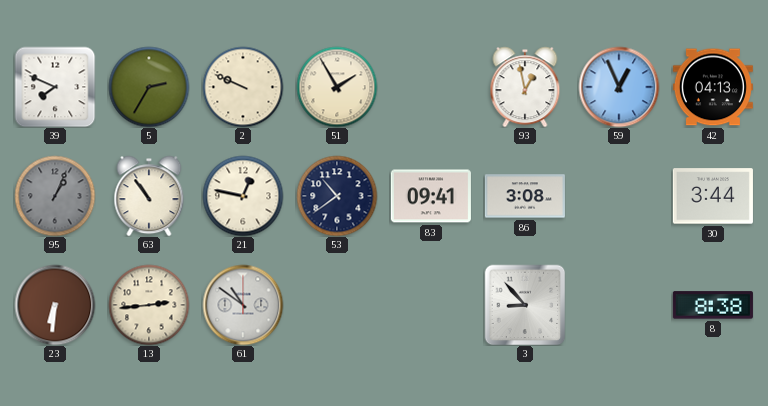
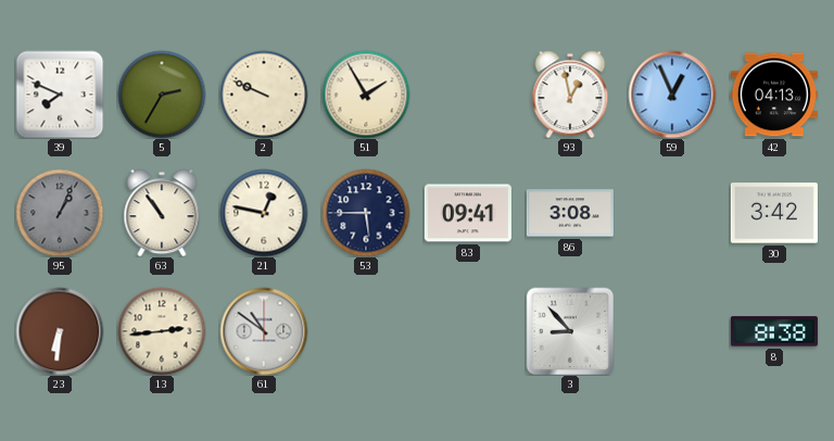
53: 10:39 -> 5:45 (366, 213)
30: 3:44 -> 3:42 (774, 213)
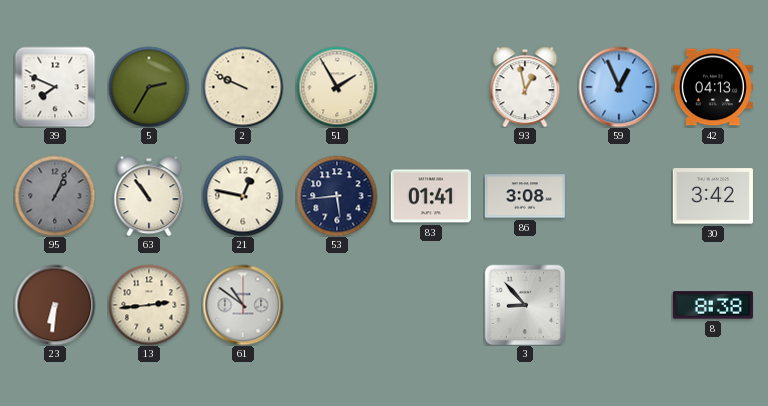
53: 5:45 -> 5:44 (337, 196)
83: 09:41 -> 01:41 (431, 196)
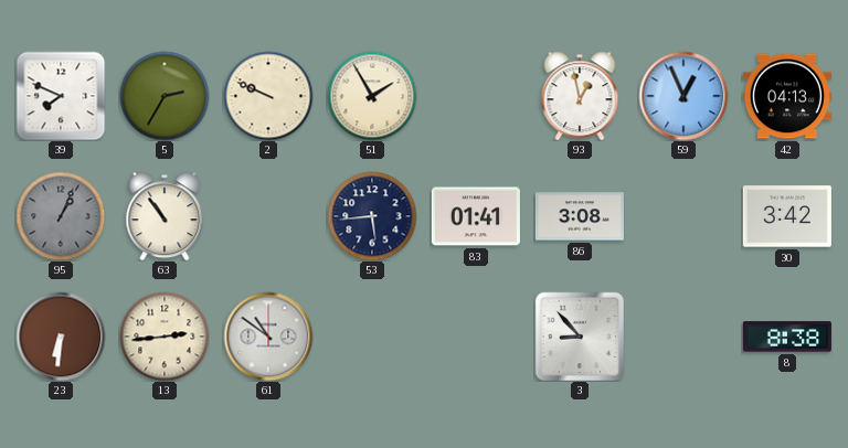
21: 12:47 -> none (243, 196)
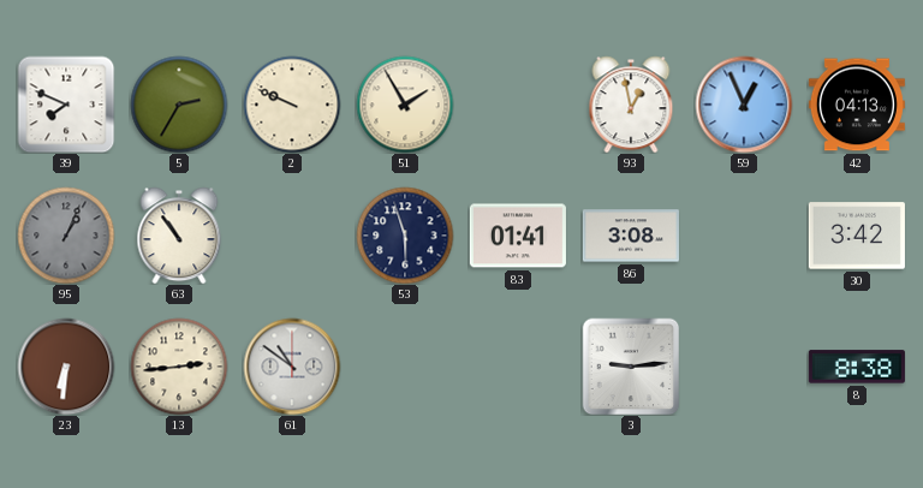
53: 5:44 -> 5:57 (405, 236)
3: 8:53 -> 9:14 (631, 367)
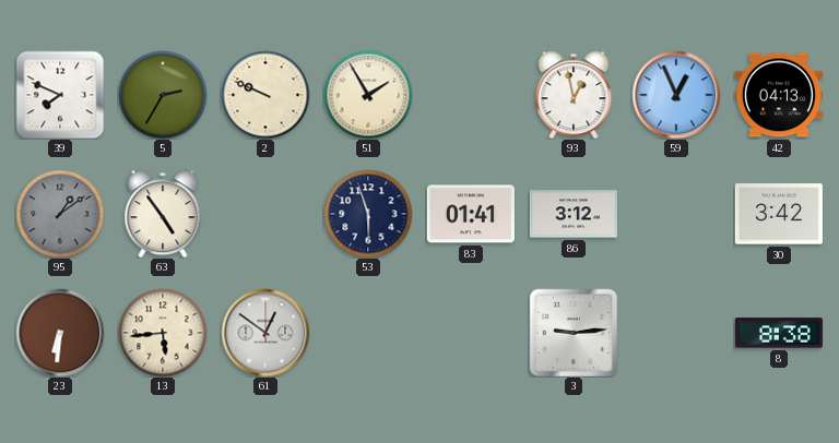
95: 1:04 -> 1:09 (60, 214)
63: 10:54 -> 4:54 (163, 214)
86: 3:08 -> 3:12 (574, 214)
13: 2:44 -> 5:44 (163, 333)
61: 10:51 -> 12:51 (265, 333)
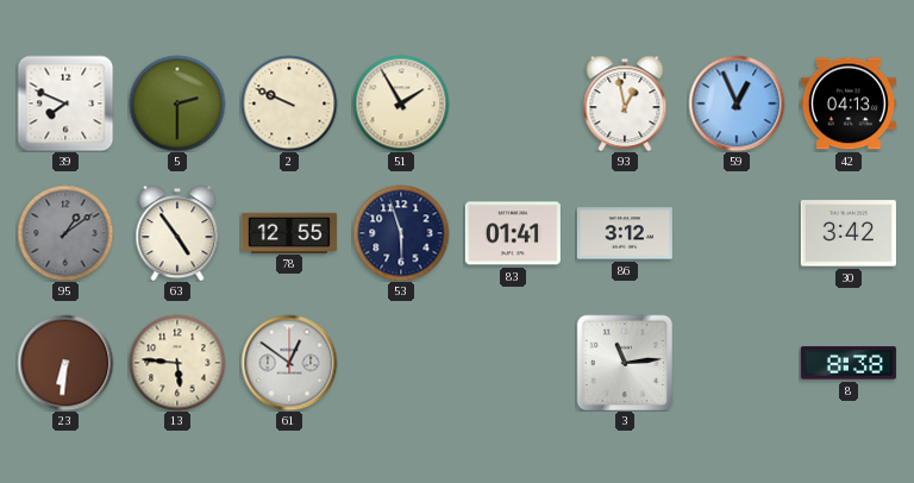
5: 2:35 -> 2:30 (177, 103)
78: none -> 12:55 (289, 232)
13: 5:44 -> 5:46 (177, 363)
3: 9:14 -> 11:14 (625, 363)
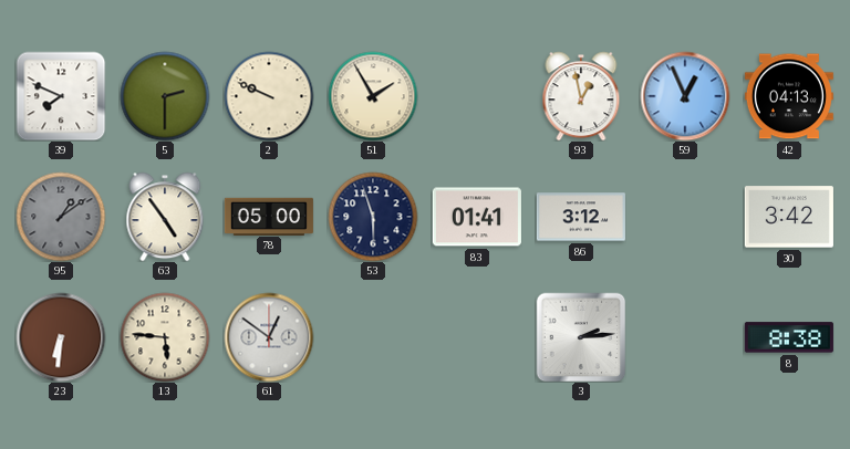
78: 12:55 -> 05:00 (269, 216)
3: 11:14 -> 2:14 (581, 337)
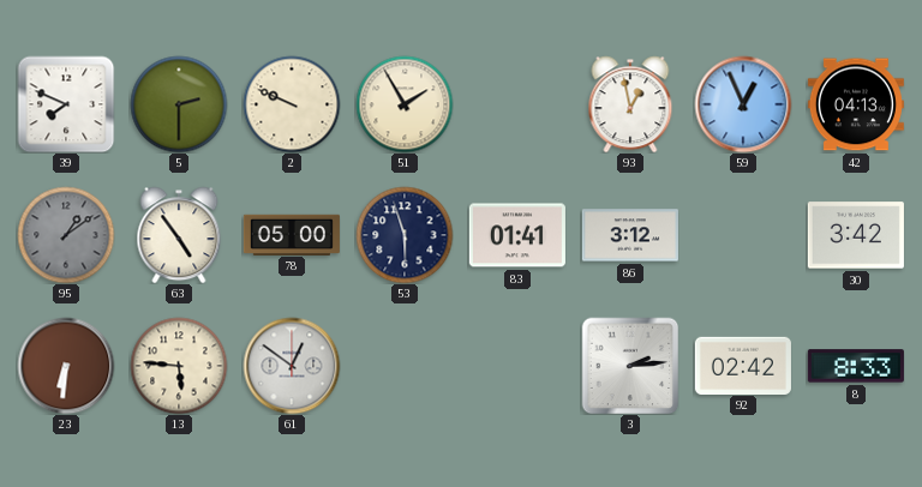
92: none -> 02:42 (743, 365)
8: 8:38 -> 8:33 (856, 366)
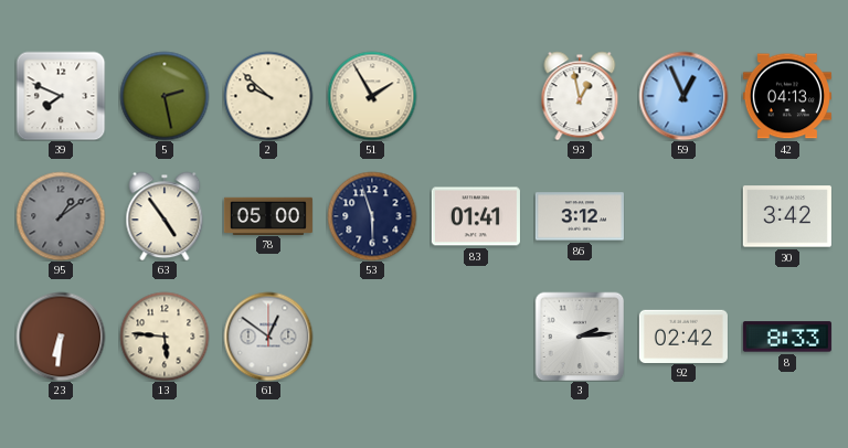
5: 2:30 -> 2:28 (165, 96)
2: 9:49 -> 9:52 (268, 96)
